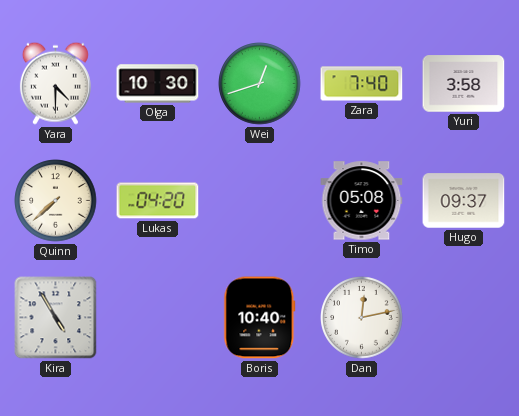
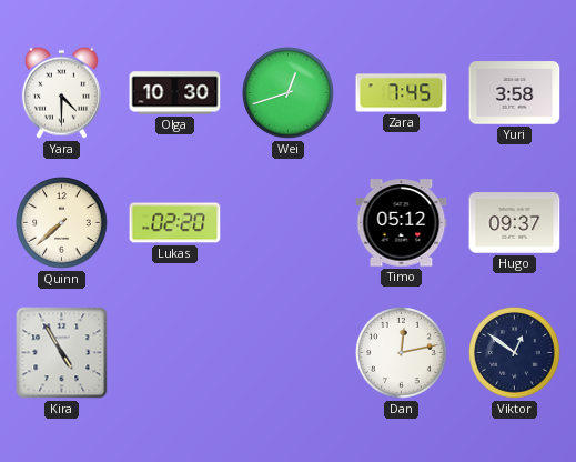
Zara: 7:40 -> 7:45 (402, 93)
Lukas: 04:20 -> 02:20 (175, 223)
Timo: 05:08 -> 05:12 (402, 223)
Boris: 10:40 -> none (260, 318)
Viktor: none -> 12:51 (515, 353)
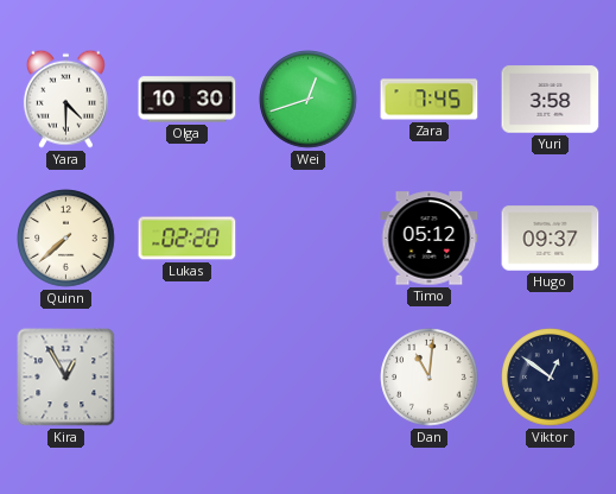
Kira: 4:55 -> 12:55 (66, 378)
Dan: 12:13 -> 11:01 (430, 378)
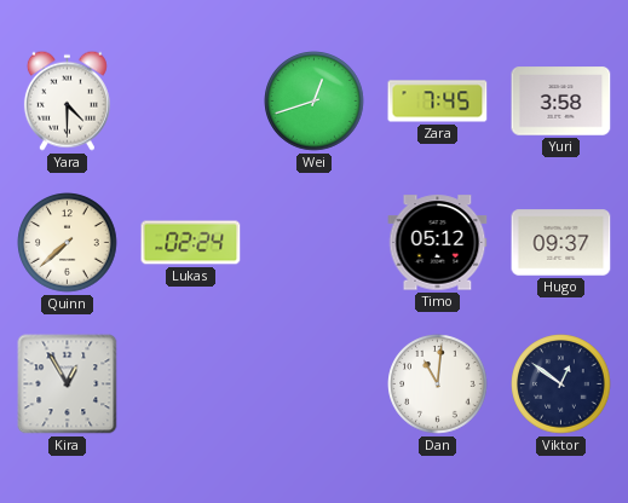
Olga: 10:30 -> none (188, 100)
Lukas: 02:20 -> 02:24 (191, 243)
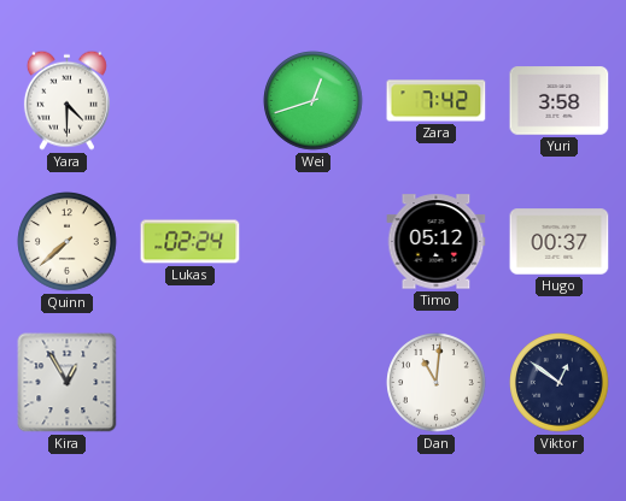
Zara: 7:45 -> 7:42 (437, 101)
Hugo: 09:37 -> 00:37 (560, 242)
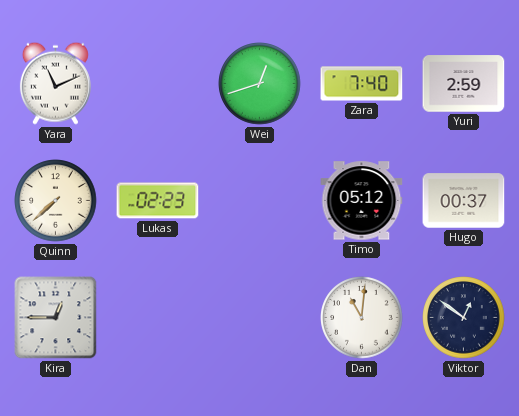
Yara: 4:30 -> 11:11 (55, 83)
Zara: 7:42 -> 7:40 (362, 84)
Yuri: 3:58 -> 2:59 (464, 84)
Lukas: 02:24 -> 02:23 (158, 201)
Kira: 12:55 -> 12:45 (56, 318)
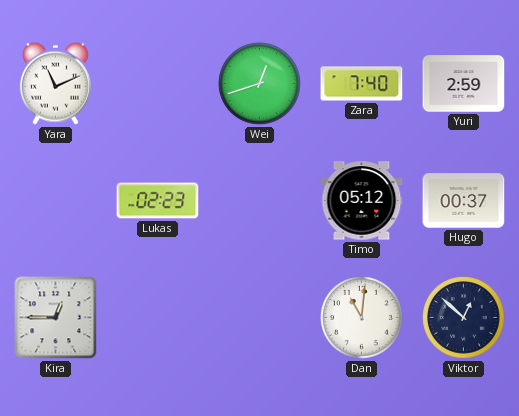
Quinn: 7:38 -> none (56, 201)
Viktor: 12:51 -> 12:52 (464, 318)
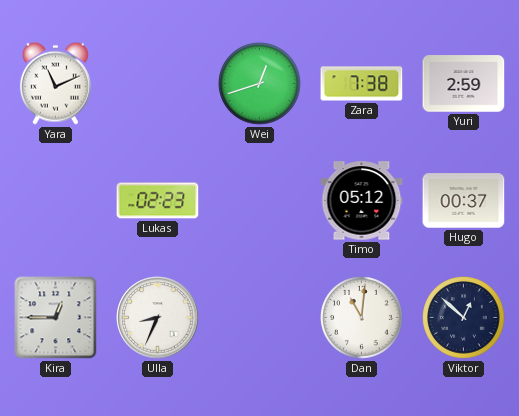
Zara: 7:40 -> 7:38 (362, 84)
Ulla: none -> 8:34 (158, 318)
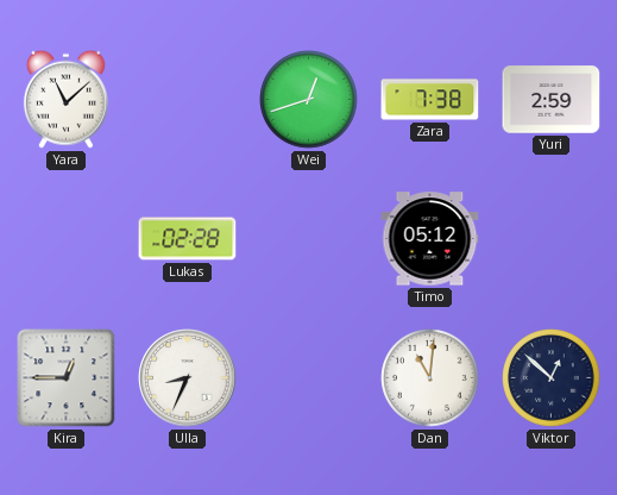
Yara: 11:11 -> 11:08 (65, 99)
Lukas: 02:23 -> 02:28 (188, 239)
Hugo: 00:37 -> none (464, 201)
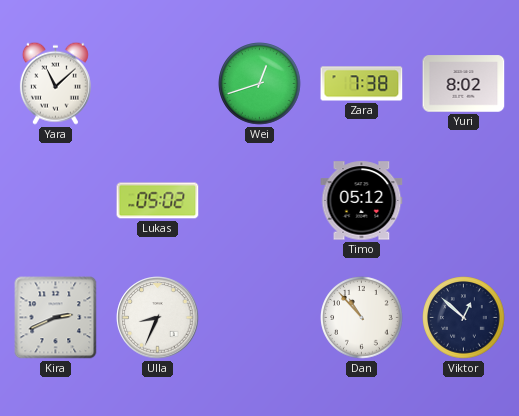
Yuri: 2:59 -> 8:02 (464, 84)
Lukas: 02:28 -> 05:02 (158, 201)
Kira: 12:45 -> 2:41 (56, 318)
Dan: 11:01 -> 10:53 (362, 318)
